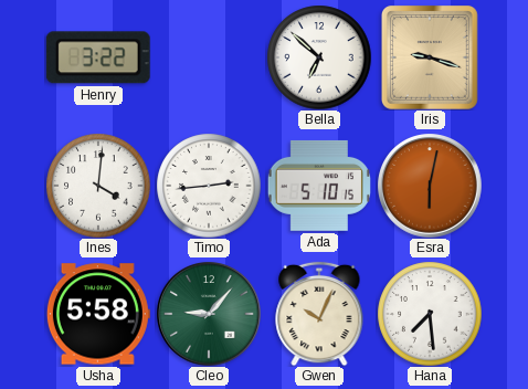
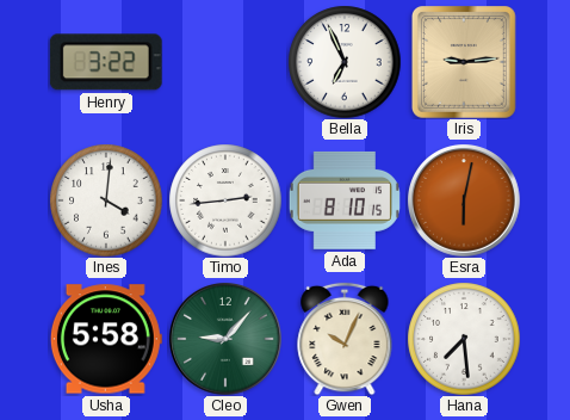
Bella: 6:52 -> 6:56 (345, 62)
Iris: 9:18 -> 9:14 (465, 62)
Ada: 5:10 -> 8:10 (345, 200)
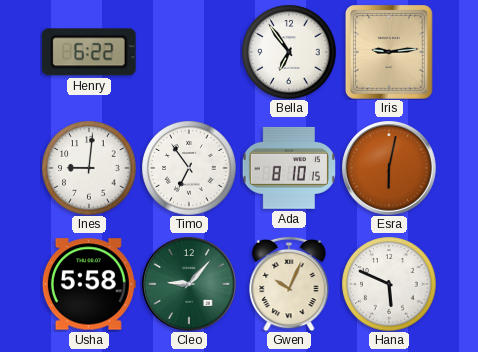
Henry: 3:22 -> 6:22 (89, 52)
Bella: 6:56 -> 6:54 (289, 52)
Ines: 4:01 -> 9:01 (89, 168)
Timo: 2:44 -> 6:54 (189, 168)
Hana: 7:29 -> 5:49 (389, 284)
